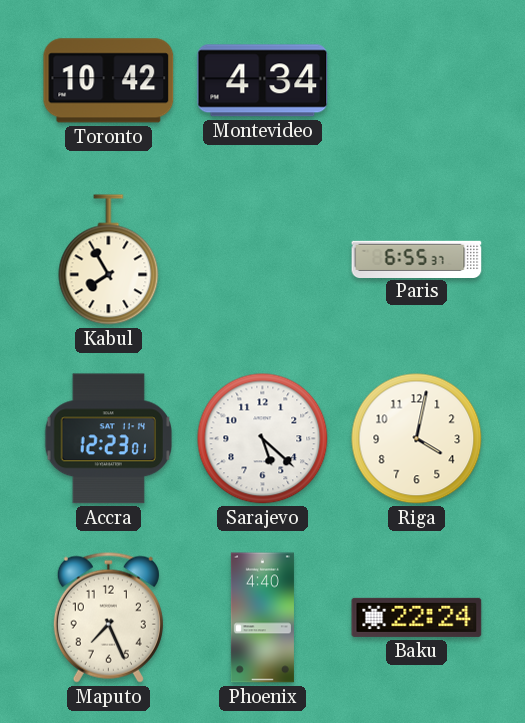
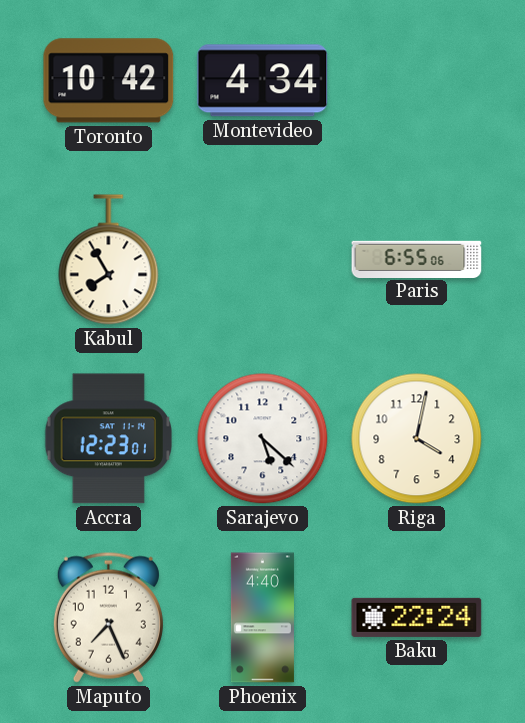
Paris: 6:55:37 -> 6:55:06 (417, 259)
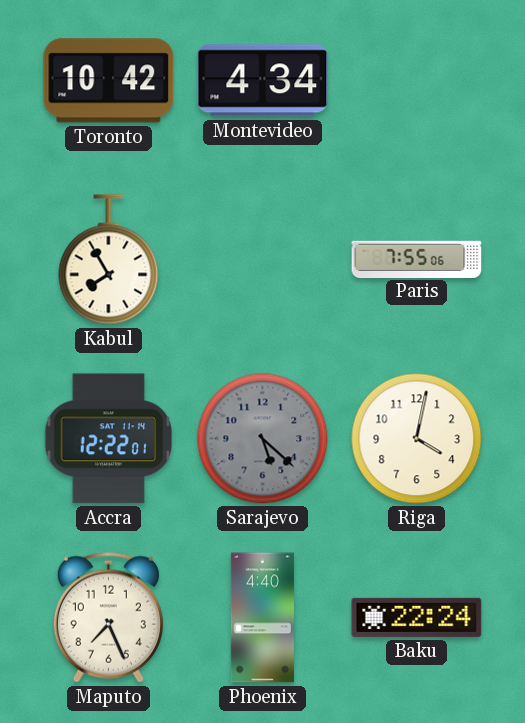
Paris: 6:55 -> 7:55 (417, 259)
Accra: 12:23 -> 12:22 (108, 439)
Sarajevo dial: white -> grey (263, 439)
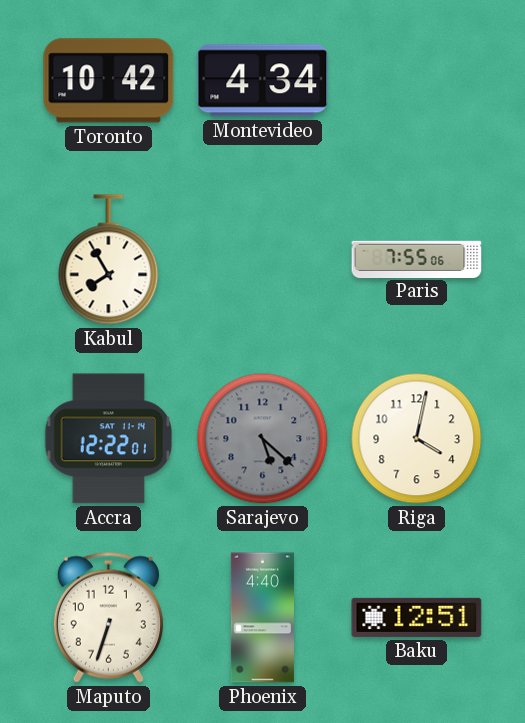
Maputo: 7:26 -> 6:33 (108, 617)
Baku: 22:24 -> 12:51 (417, 617)
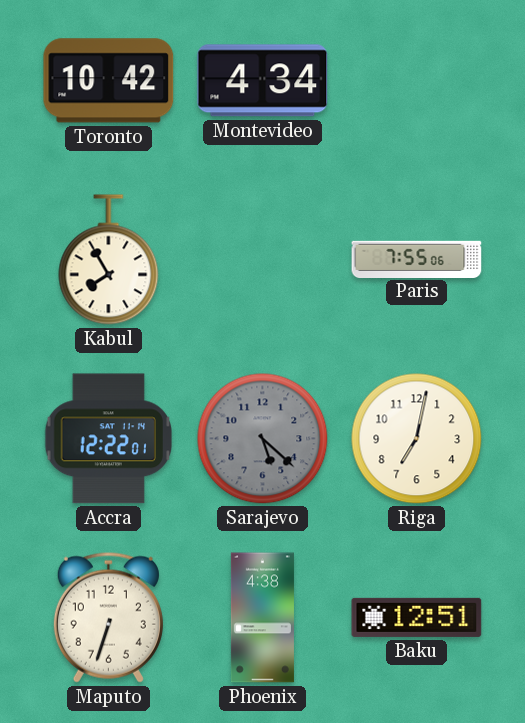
Riga: 4:02 -> 7:02 (417, 439)
Phoenix: 4:40 -> 4:38 (262, 618)
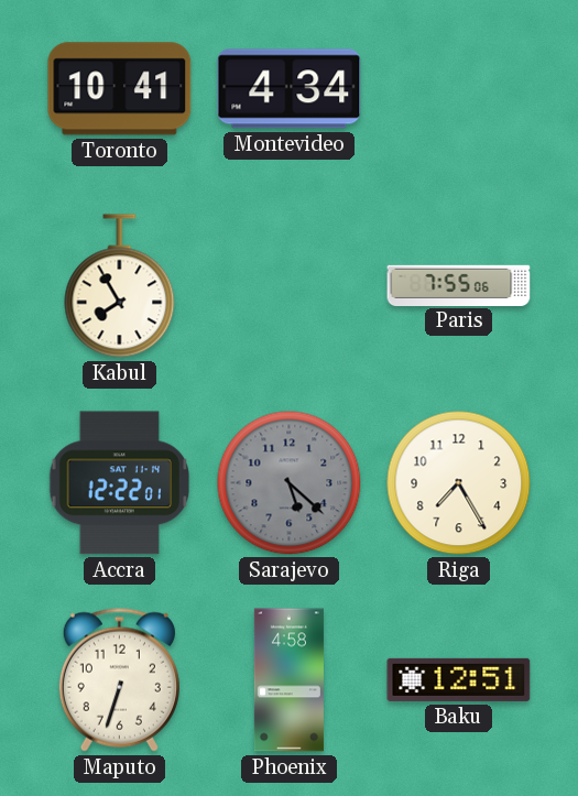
Toronto: 10:42 -> 10:41 (120, 89)
Riga: 7:02 -> 7:25 (459, 483)
Phoenix: 4:38 -> 4:58 (288, 680)
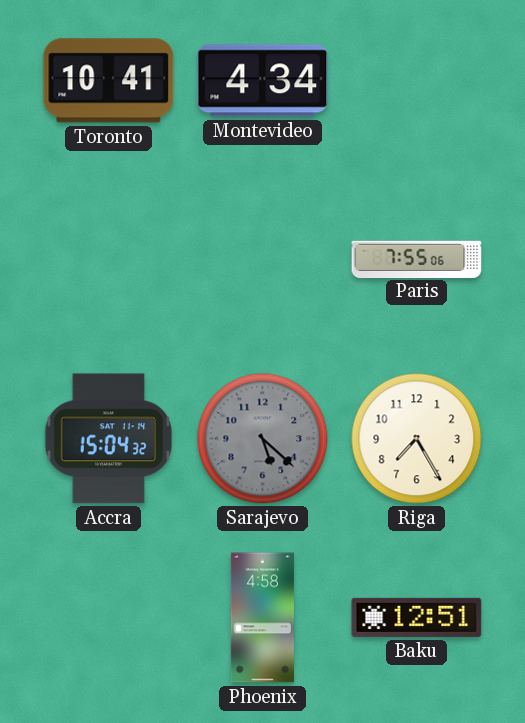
Kabul: 7:55 -> none (120, 286)
Accra: 12:22 -> 15:04 (108, 439)
Maputo: 6:33 -> none (119, 679)
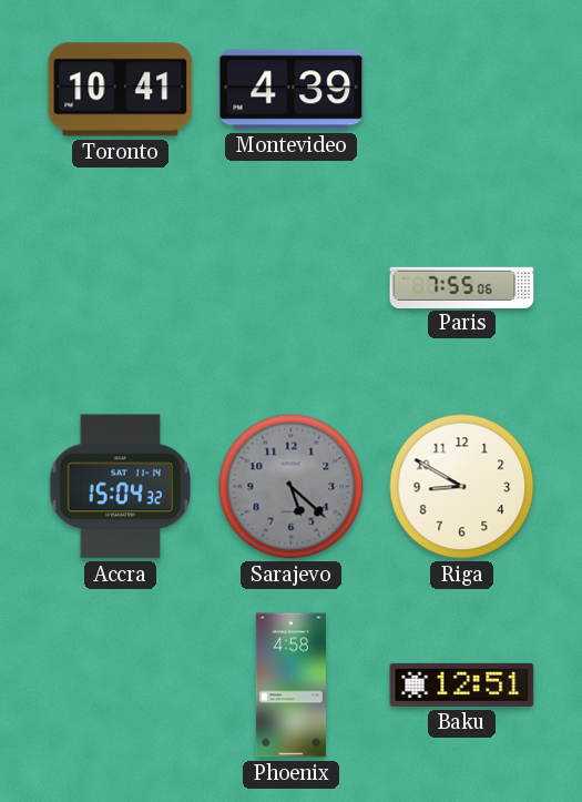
Montevideo: 4:34 -> 4:39 (292, 90)
Riga: 7:25 -> 8:50 (462, 487)
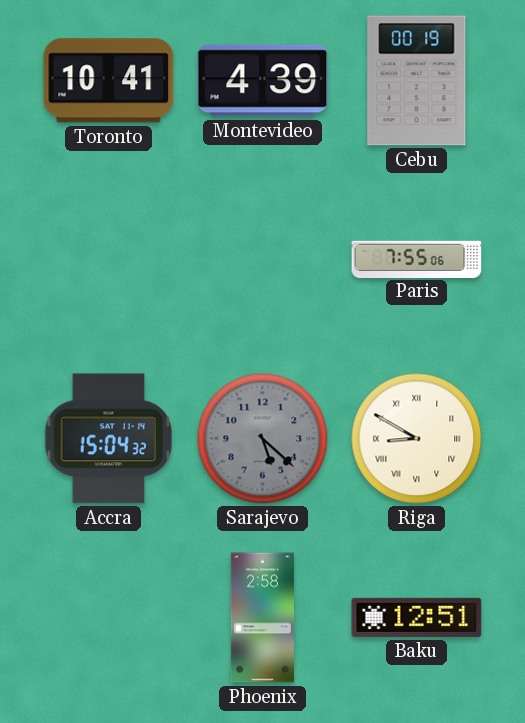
Cebu: none -> 00:19 (417, 81)
Riga numerals: Arabic -> Roman (417, 439)
Phoenix: 4:58 -> 2:58 (262, 618)
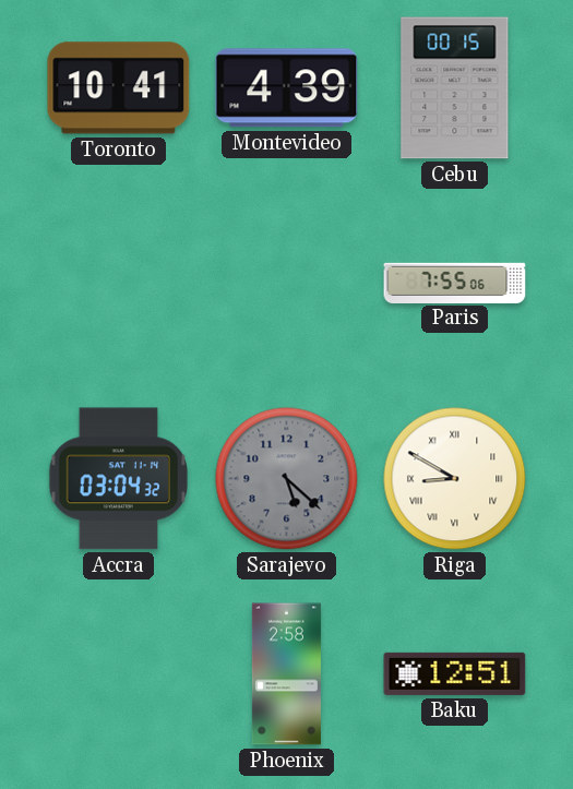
Cebu: 00:19 -> 00:15 (455, 88)
Accra: 15:04 -> 03:04 (118, 479)
